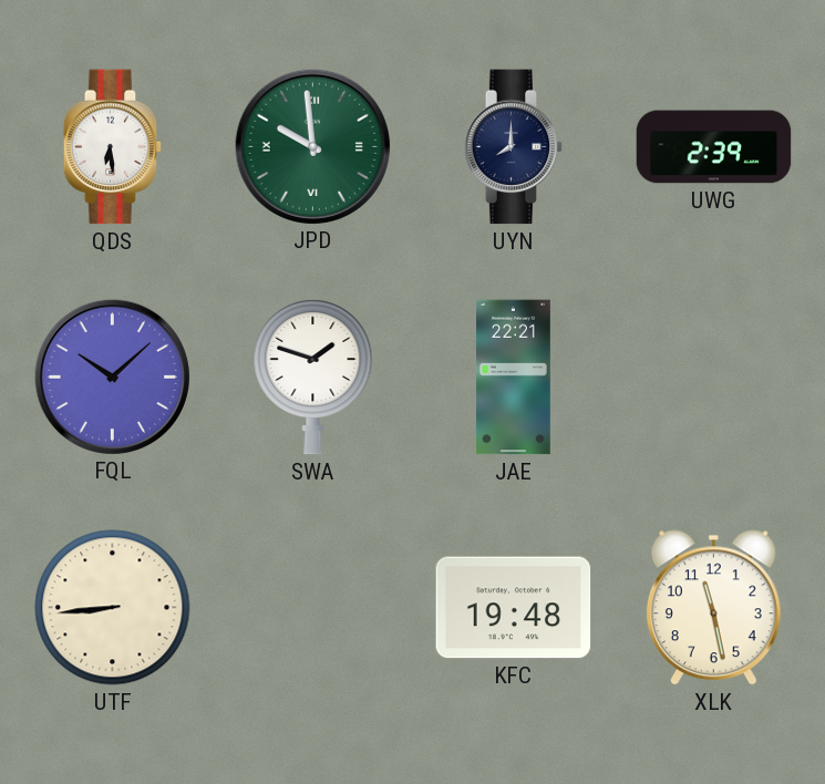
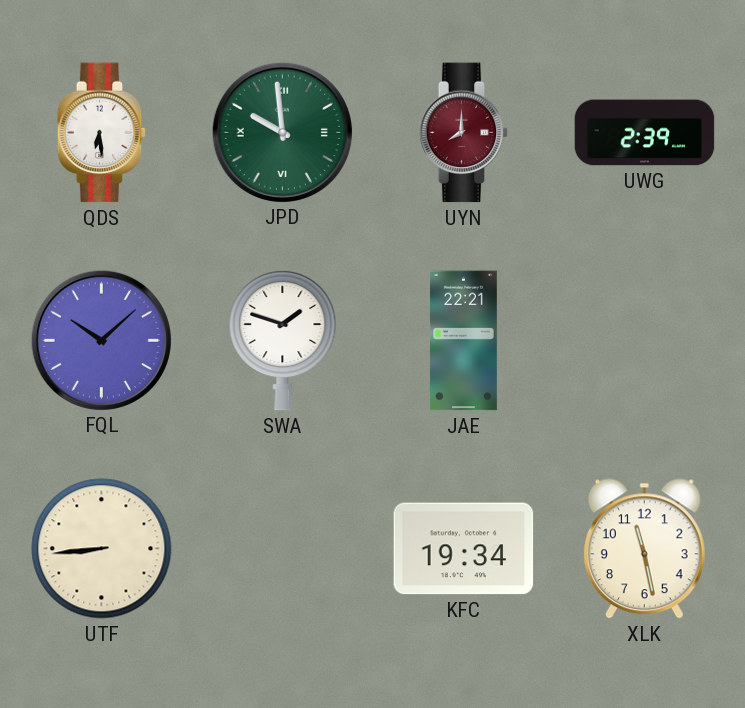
UYN dial: navy -> burgundy (464, 133)
KFC: 19:48 -> 19:34 (464, 549)
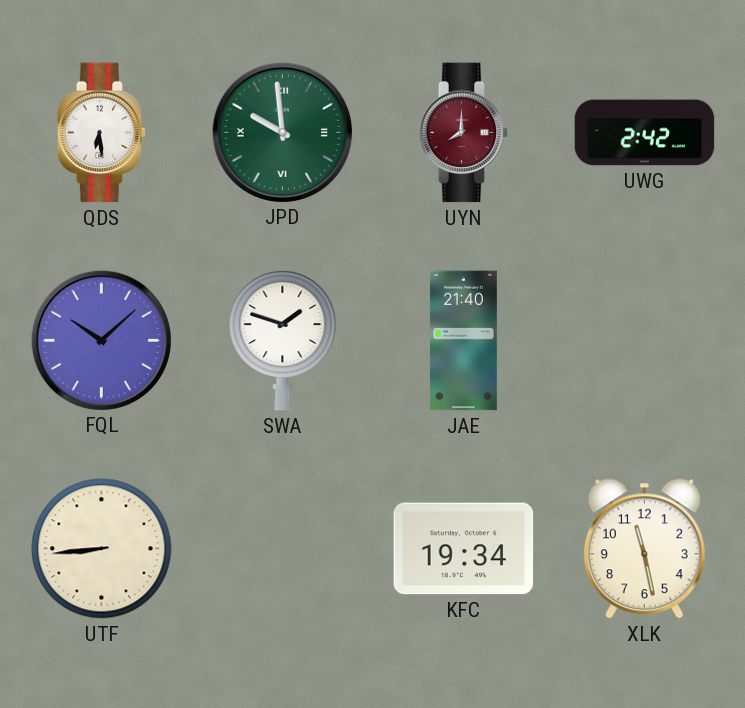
UWG: 2:39 -> 2:42 (645, 133)
JAE: 22:21 -> 21:40 (463, 341)
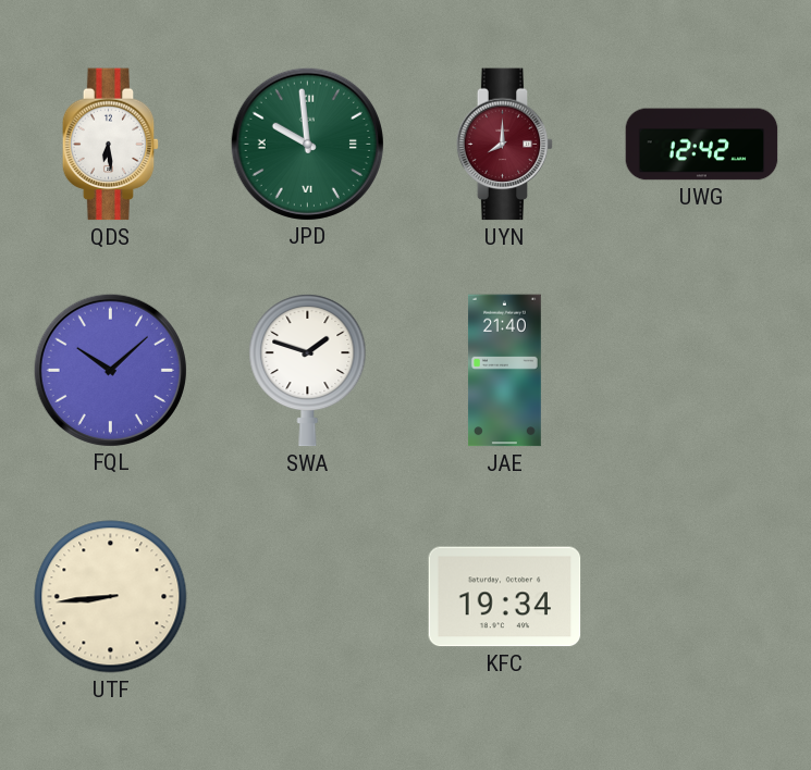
UWG: 2:42 -> 12:42 (702, 145)
XLK: 11:28 -> none (644, 549)
